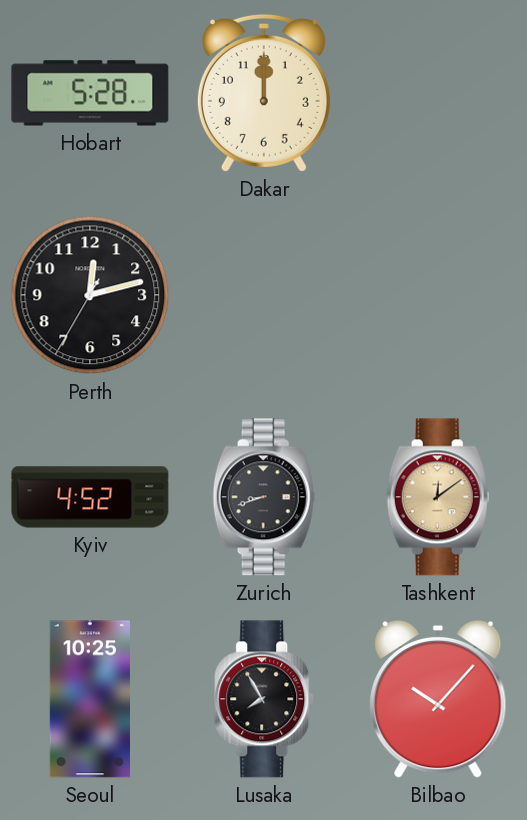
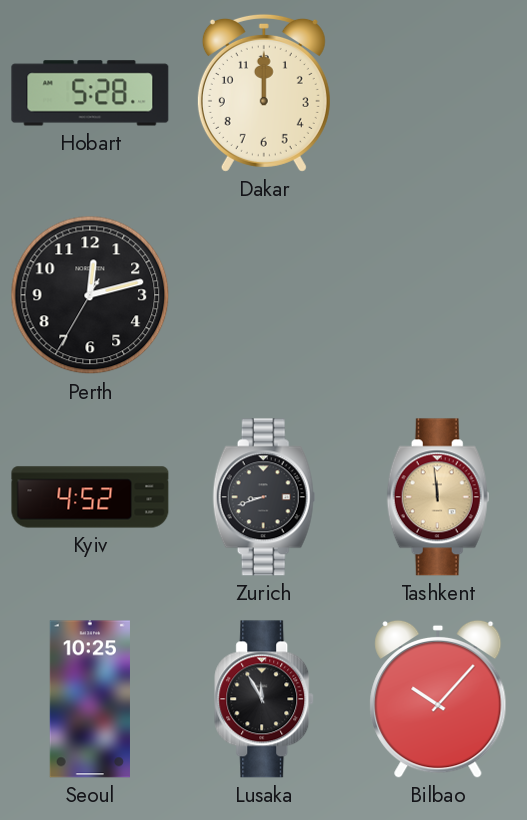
Tashkent: 12:09 -> 11:59 (438, 497)
Lusaka: 7:55 -> 11:55 (265, 699)
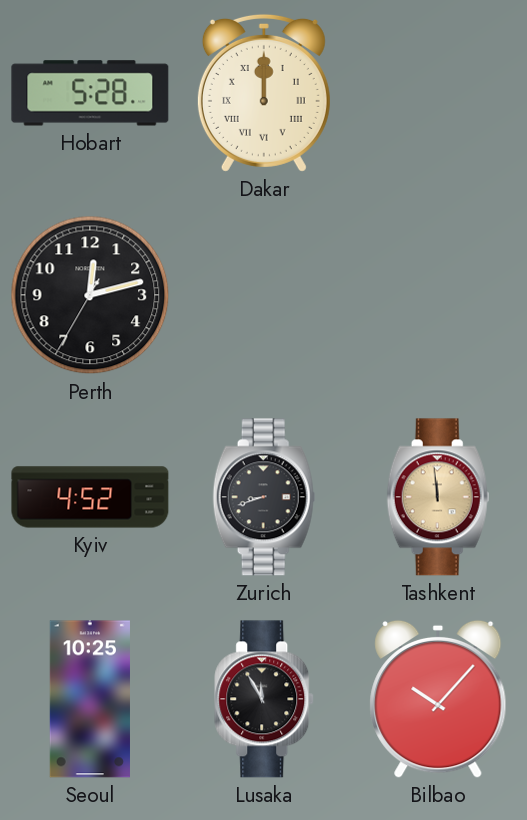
Dakar numerals: Arabic -> Roman (264, 93)
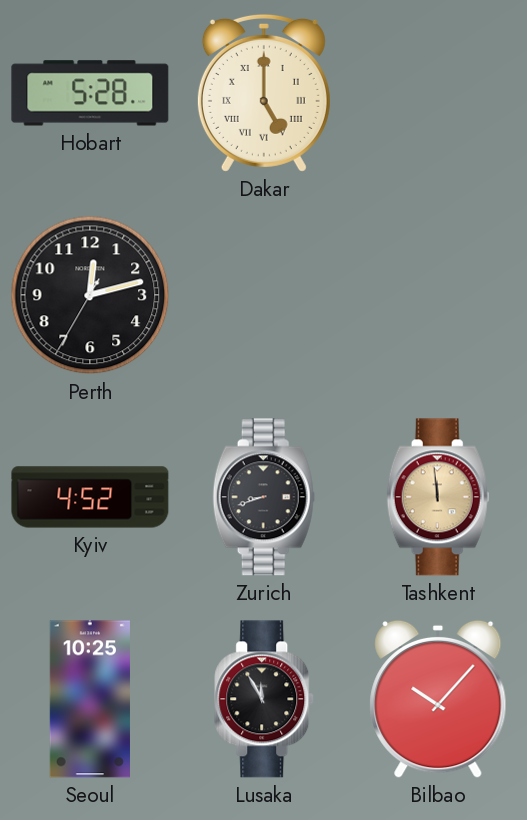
Dakar: 12:00 -> 5:00 (264, 93)
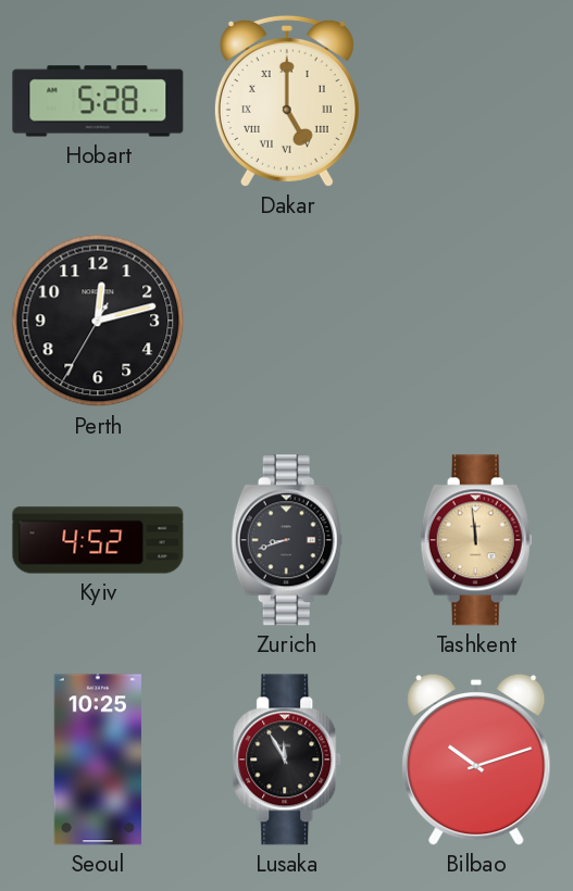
Bilbao: 10:07 -> 10:12 (476, 760)
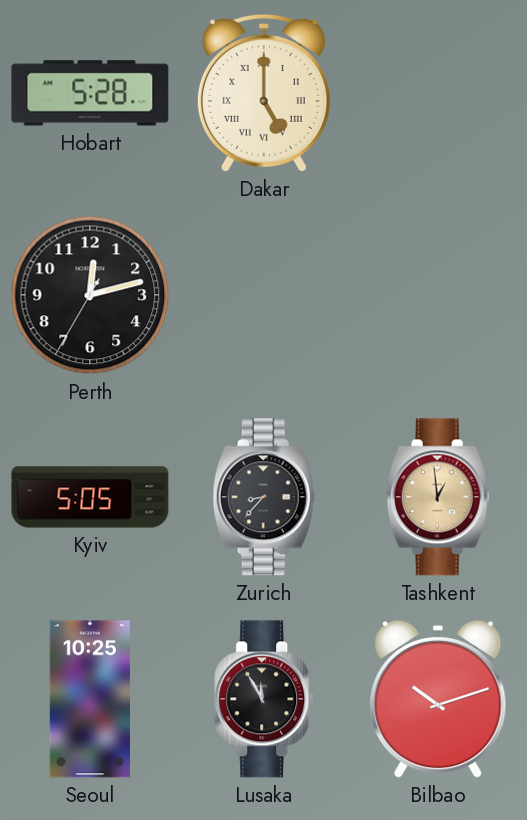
Kyiv: 4:52 -> 5:05 (90, 497)
Zurich: 8:42 -> 8:37 (264, 497)
Tashkent: 11:59 -> 12:59 (438, 497)
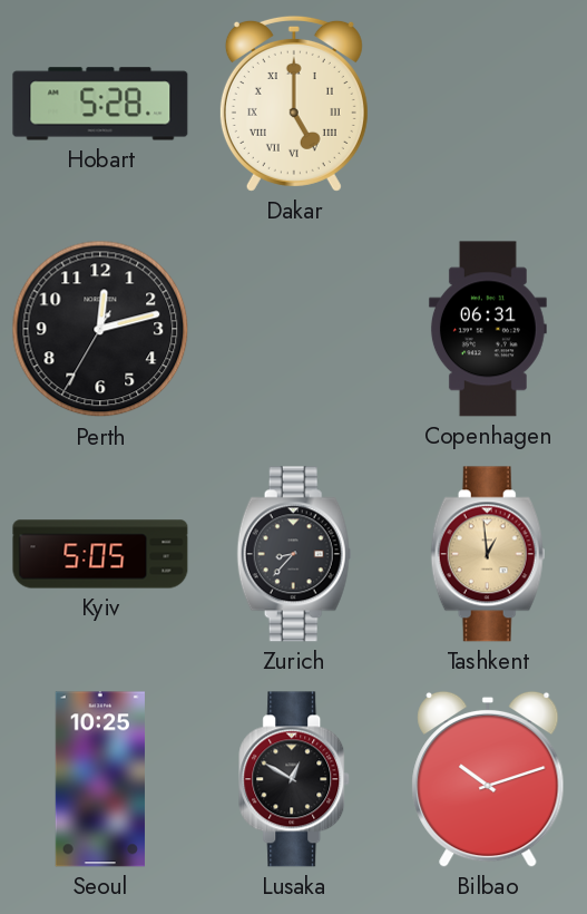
Copenhagen: none -> 06:31 (488, 329)
Lusaka: 11:55 -> 12:50 (295, 779)
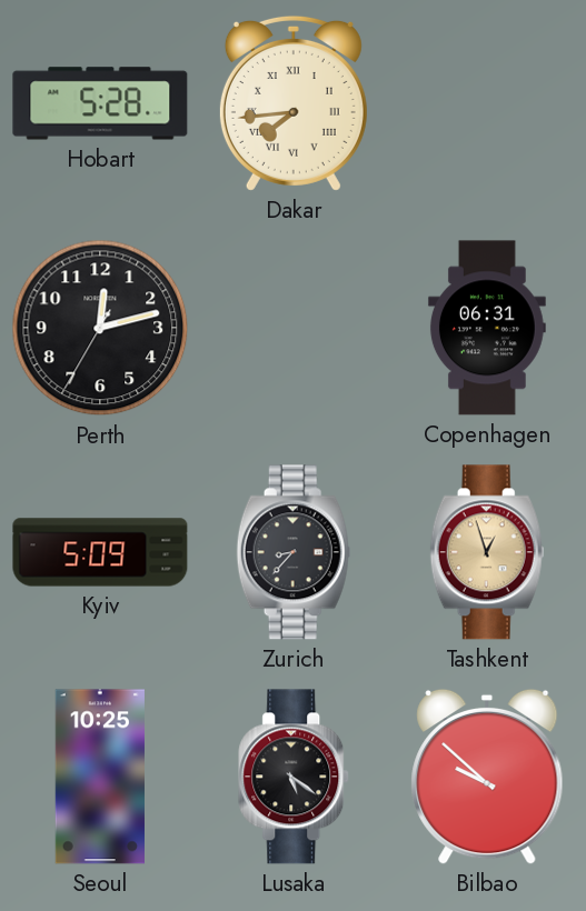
Dakar: 5:00 -> 7:44 (294, 103)
Kyiv: 5:05 -> 5:09 (100, 552)
Tashkent: 12:59 -> 12:57 (487, 552)
Lusaka: 12:50 -> 5:21 (295, 777)
Bilbao: 10:12 -> 9:52 (487, 777)
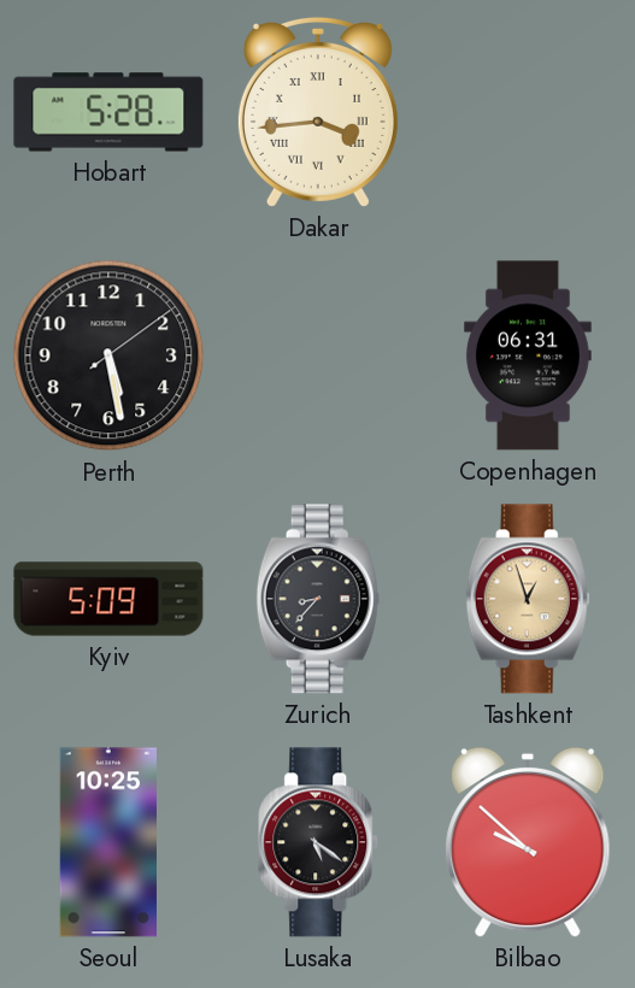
Dakar: 7:44 -> 3:44 (318, 112)
Perth: 12:12 -> 5:28 (108, 355)
